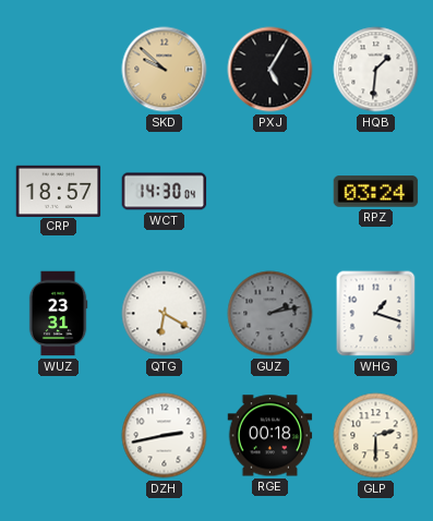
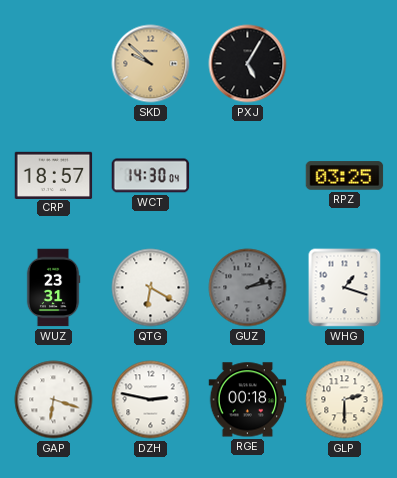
HQB: 1:31 -> none (376, 70)
RPZ: 03:24 -> 03:25 (345, 176)
GAP: none -> 6:18 (54, 400)
DZH: 2:43 -> 2:47 (151, 400)
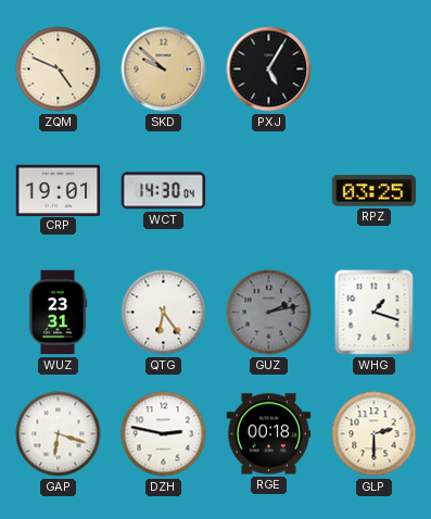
ZQM: none -> 4:49 (59, 69)
CRP: 18:57 -> 19:01 (59, 190)
QTG: 6:20 -> 6:24 (164, 313)
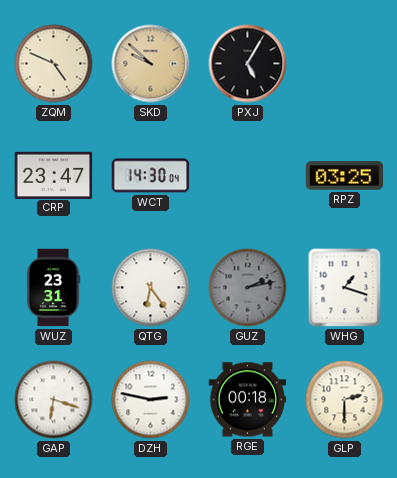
CRP: 19:01 -> 23:47 (54, 175)
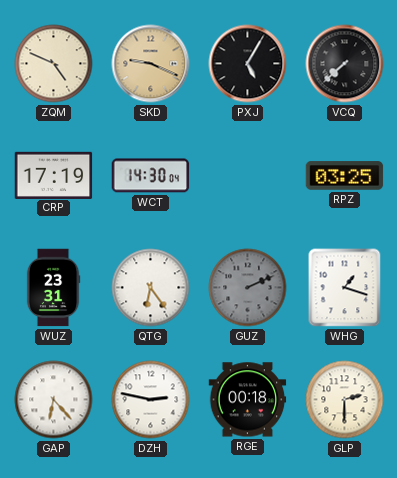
SKD: 9:52 -> 9:19 (151, 64)
VCQ: none -> 7:38 (345, 64)
CRP: 23:47 -> 17:19 (54, 175)
GUZ: 2:13 -> 2:11 (248, 288)
GAP: 6:18 -> 6:23 (54, 400)
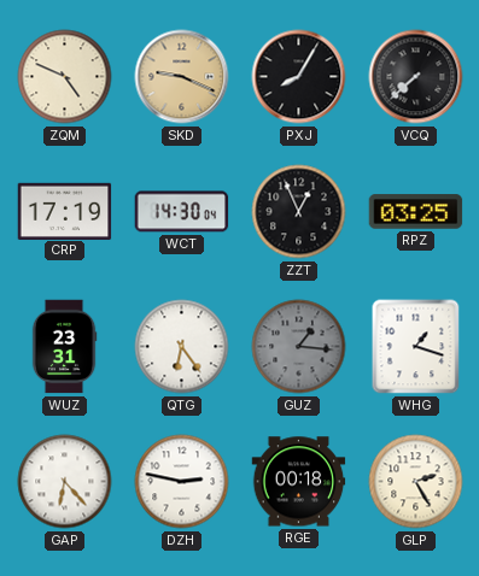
PXJ: 5:05 -> 8:05 (299, 77)
ZZT: none -> 12:56 (299, 212)
GUZ: 2:11 -> 1:16 (299, 347)
GLP: 2:30 -> 2:25 (416, 482)
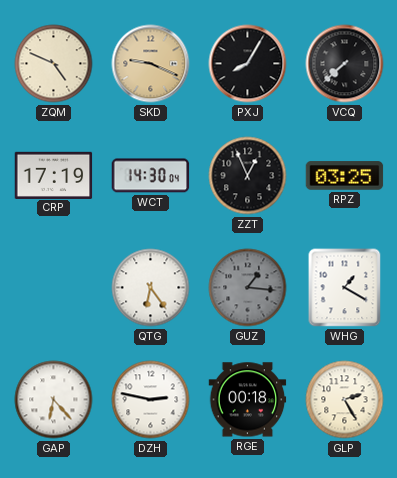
WUZ: 23:31 -> none (64, 347)
WHG: 1:18 -> 1:20 (345, 288)
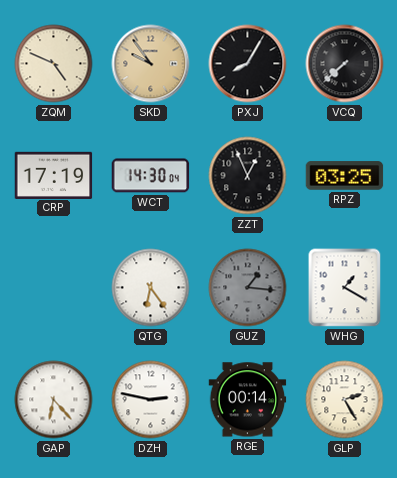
SKD: 9:19 -> 9:54 (151, 64)
RGE: 00:18 -> 00:14 (248, 400)
